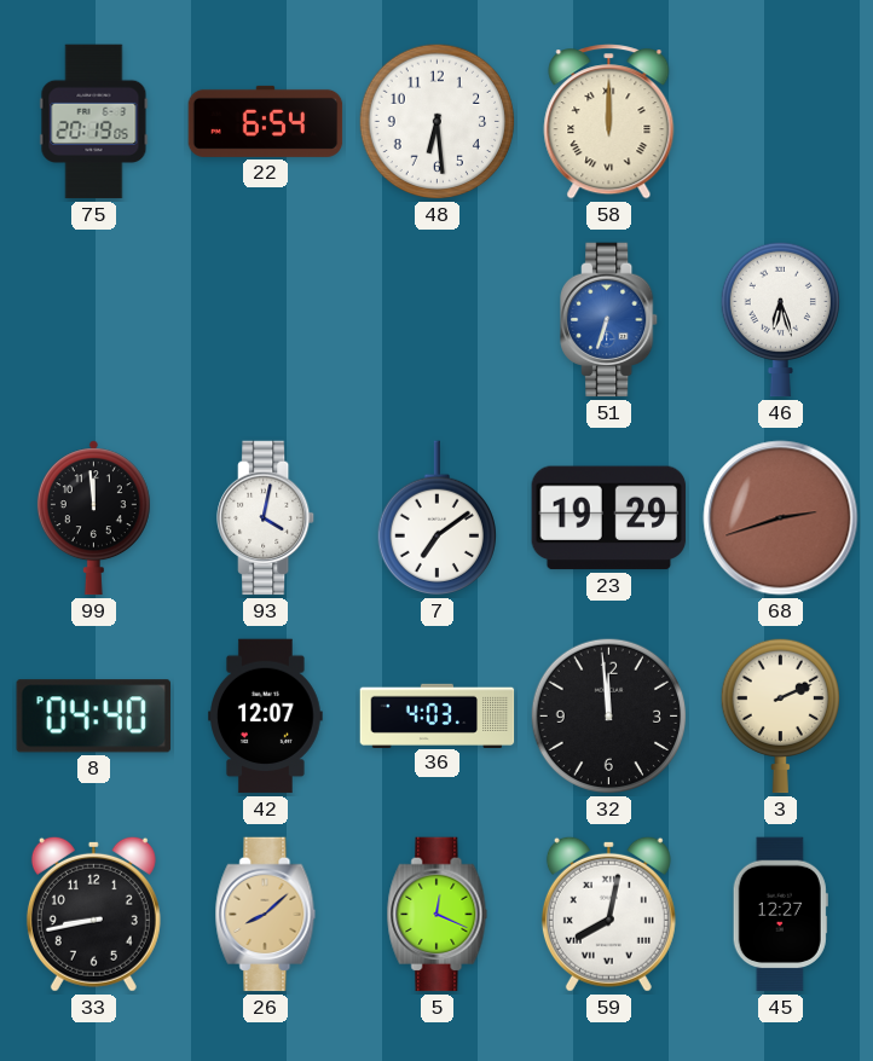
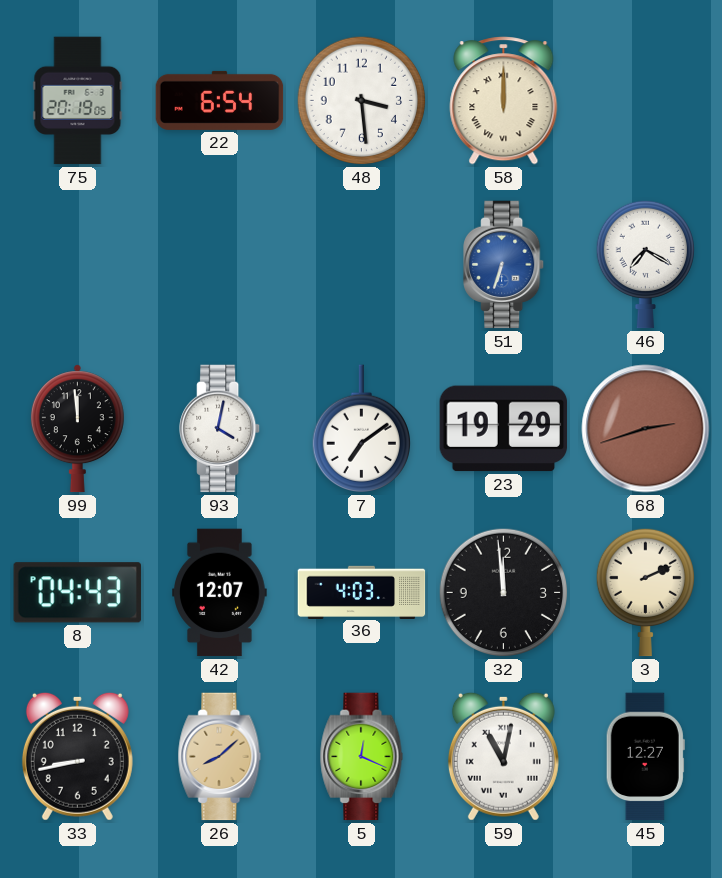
48: 6:29 -> 3:29 (362, 101)
46: 6:27 -> 7:20 (645, 264)
8: 04:40 -> 04:43 (77, 593)
59: 8:02 -> 11:02 (503, 756)
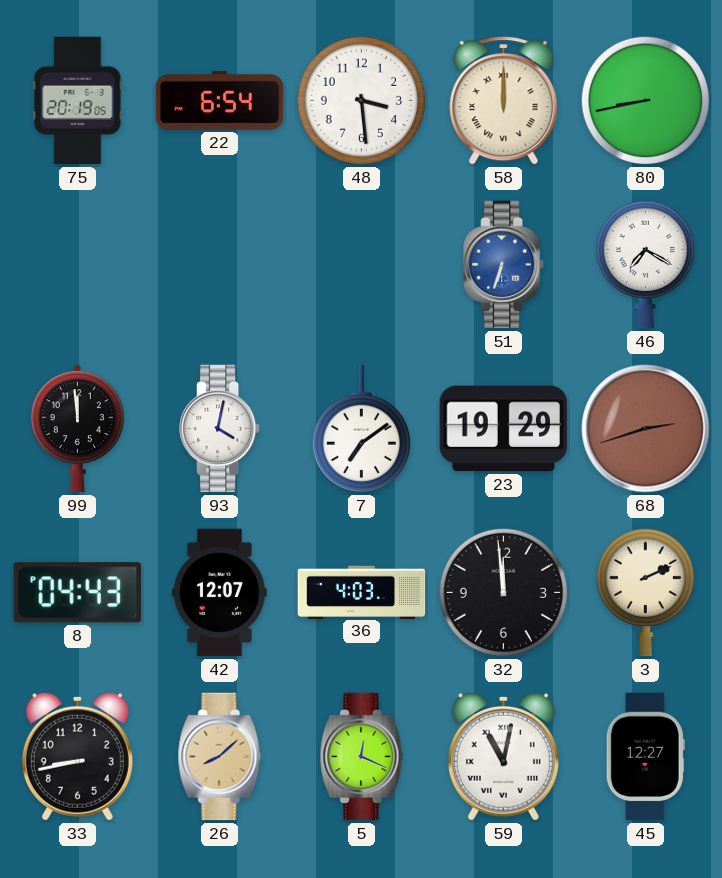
80: none -> 8:43 (646, 101)
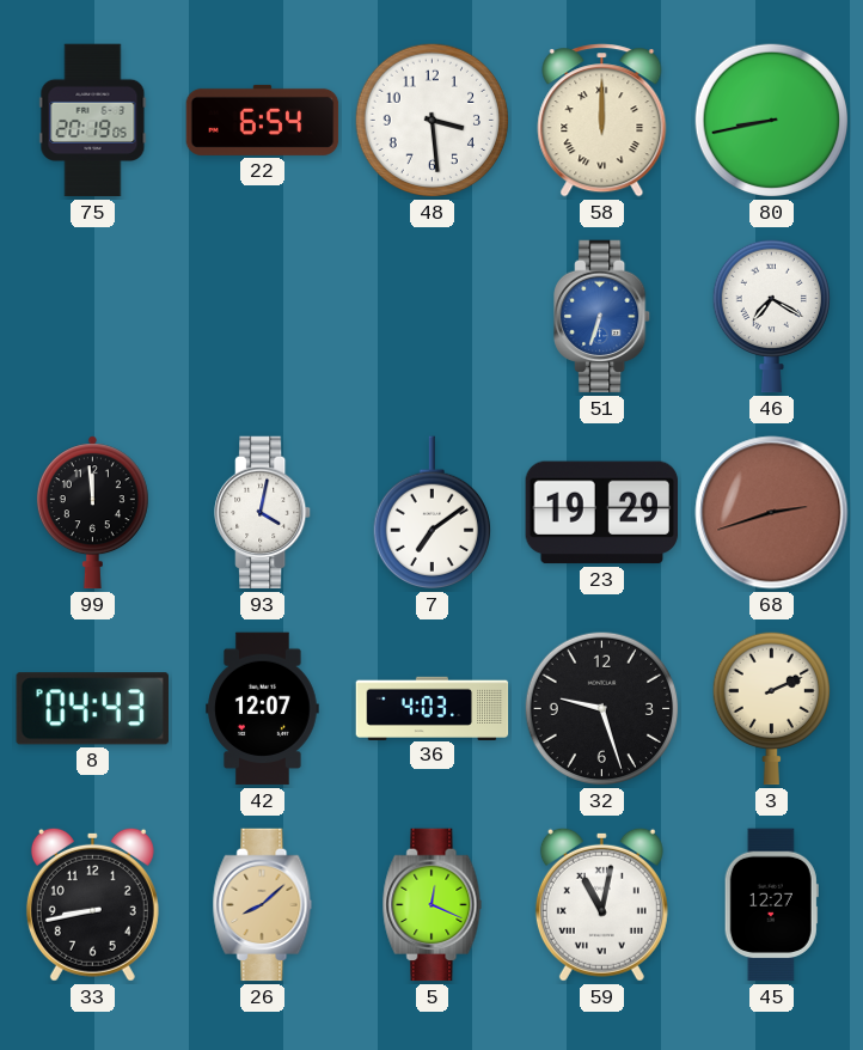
32: 11:59 -> 9:27 (602, 709)
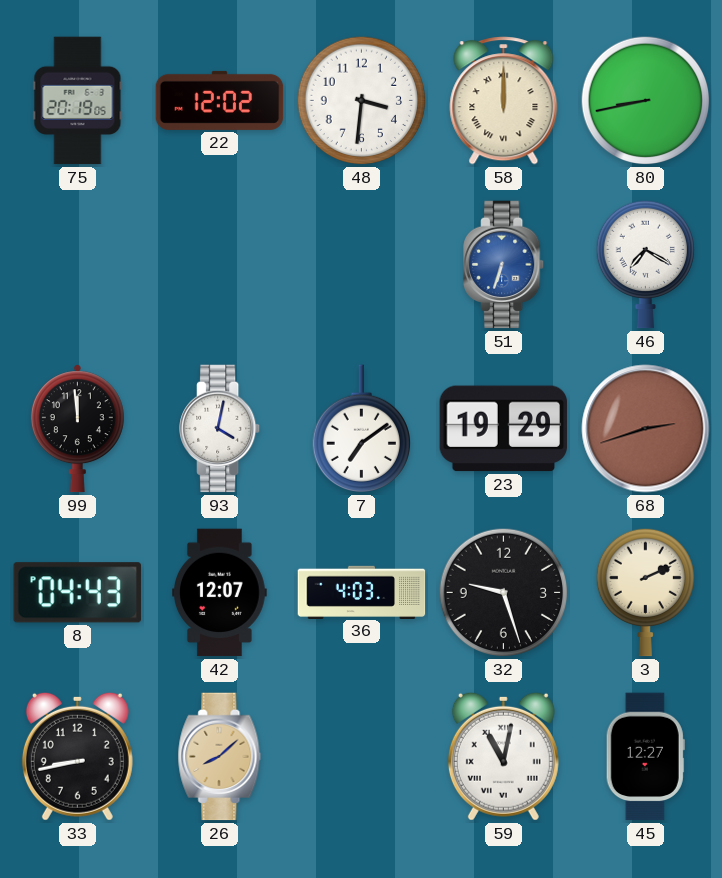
22: 6:54 -> 12:02 (220, 100)
48: 3:29 -> 3:31 (362, 101)
5: 12:19 -> none (433, 905)
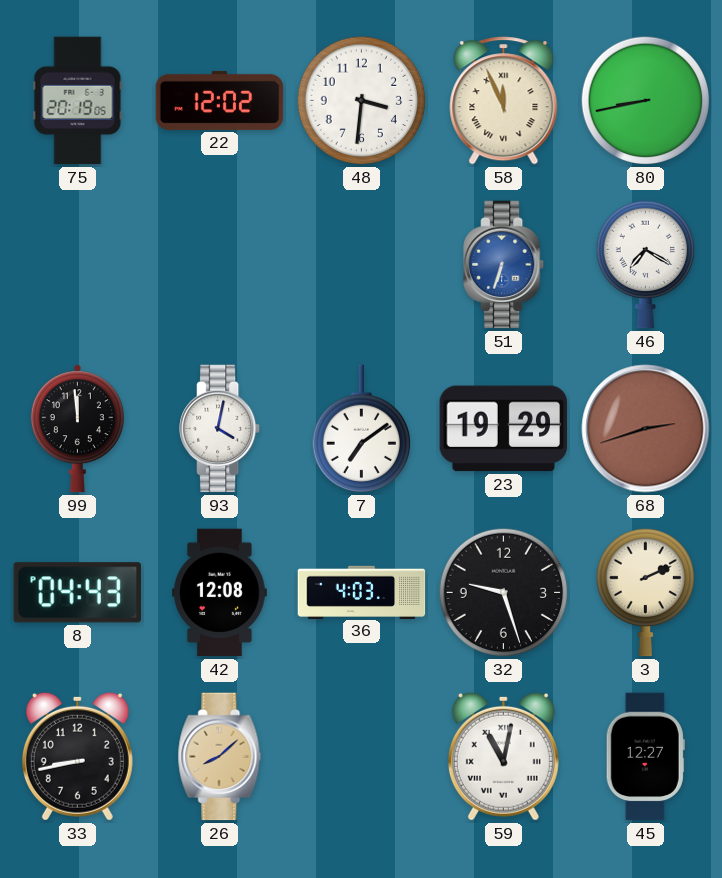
58: 12:00 -> 11:56 (504, 101)
42: 12:07 -> 12:08 (220, 593)
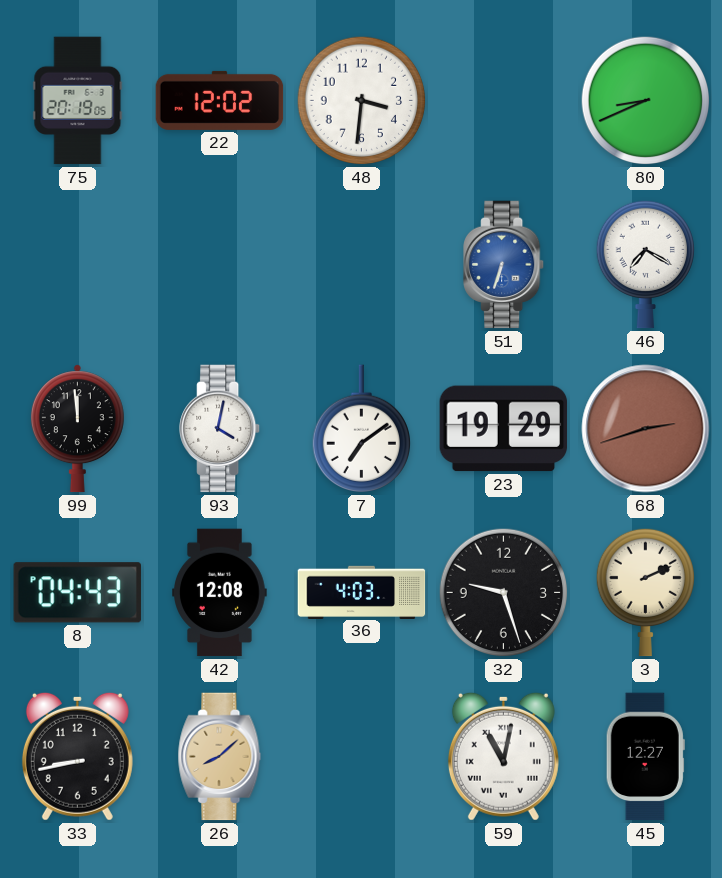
58: 11:56 -> none (504, 101)
80: 8:43 -> 8:41 (646, 101)
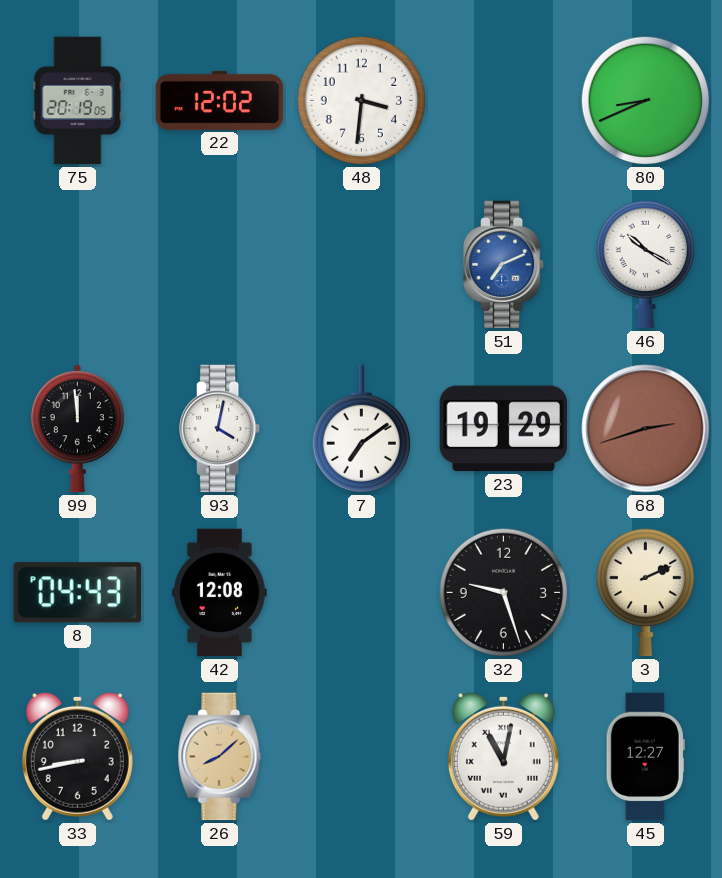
51: 6:33 -> 7:11 (505, 265)
46: 7:20 -> 10:20 (645, 264)
36: 4:03 -> none (362, 592)
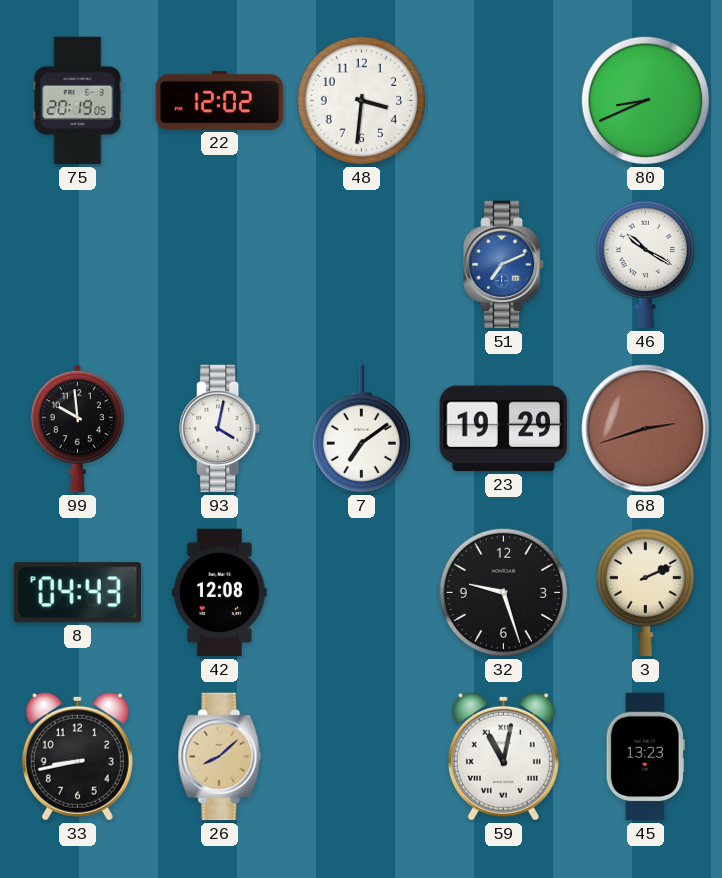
99: 11:59 -> 9:59 (77, 429)
45: 12:27 -> 13:23 (645, 757)
